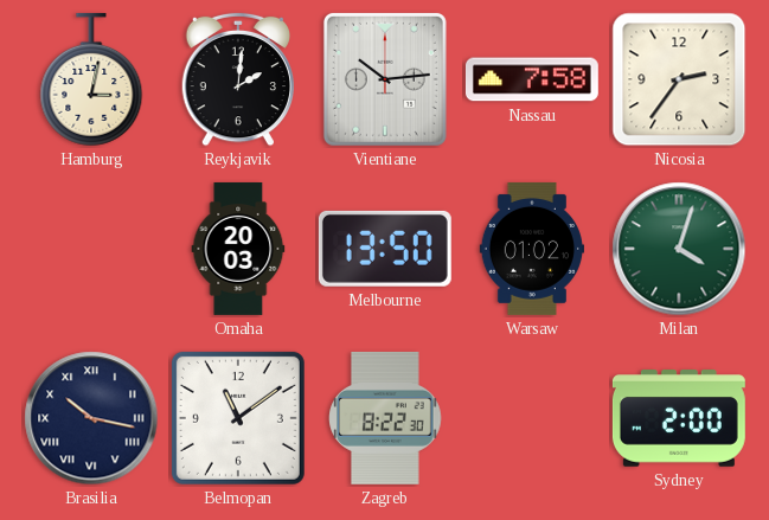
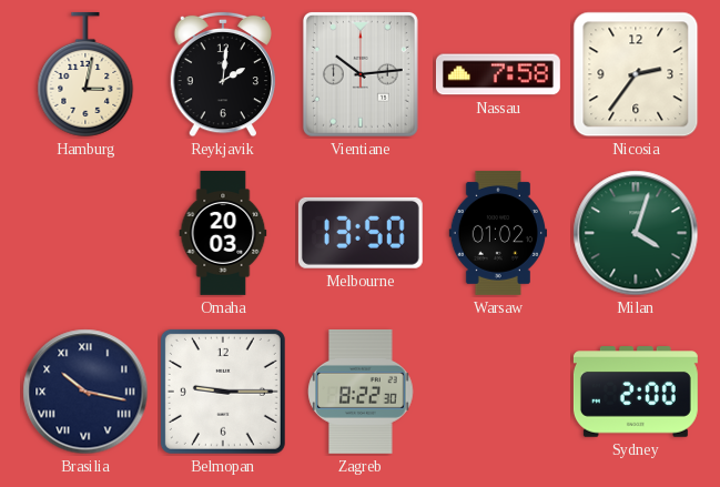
Belmopan: 11:09 -> 9:15 (223, 392)
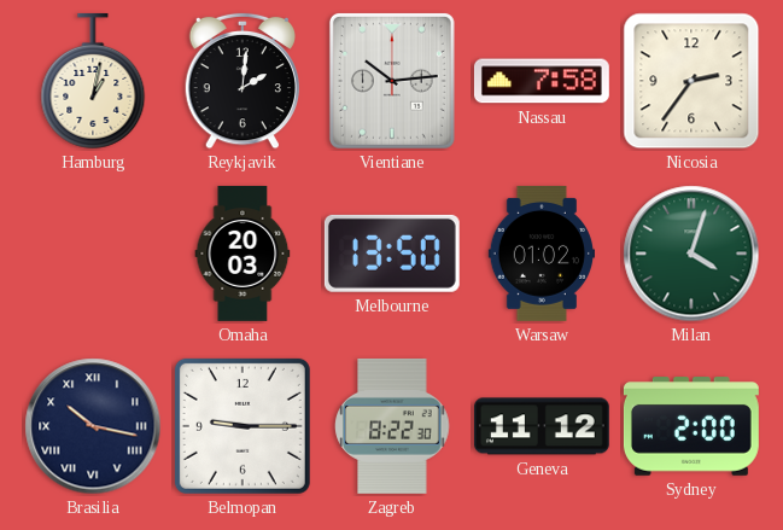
Hamburg: 3:02 -> 1:02 (93, 81)
Geneva: none -> 11:12 (542, 426)
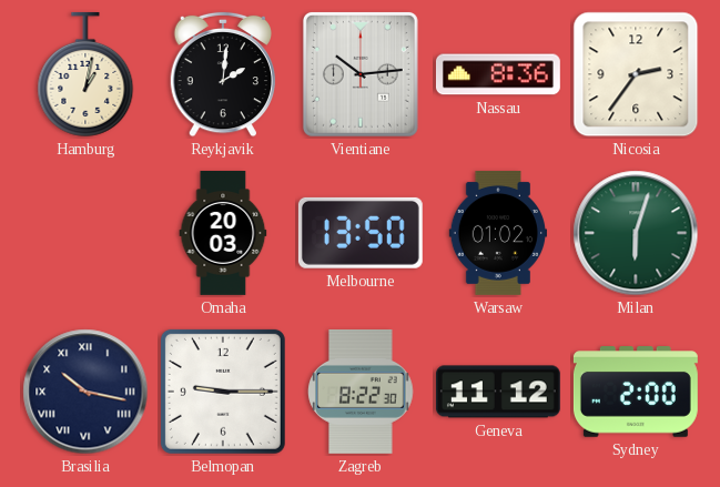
Nassau: 7:58 -> 8:36 (498, 74)
Milan: 4:03 -> 6:03 (636, 233)
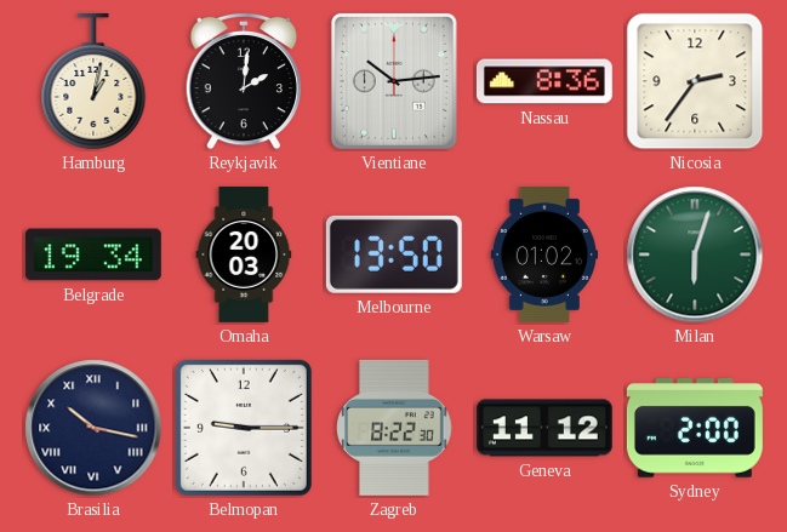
Belgrade: none -> 19:34 (93, 254)
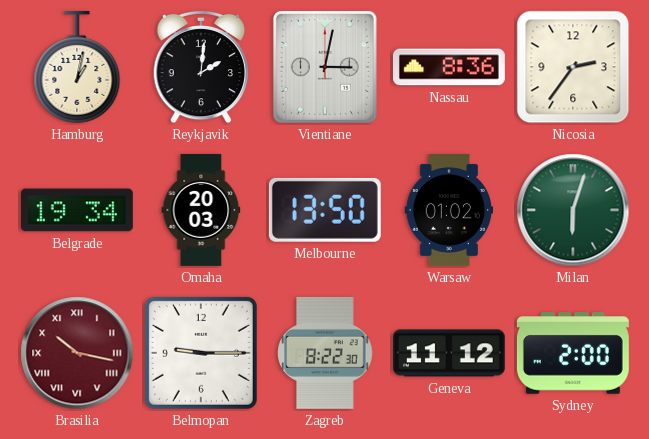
Vientiane: 10:14 -> 3:02 (325, 67)
Brasilia dial: navy -> burgundy (77, 353)
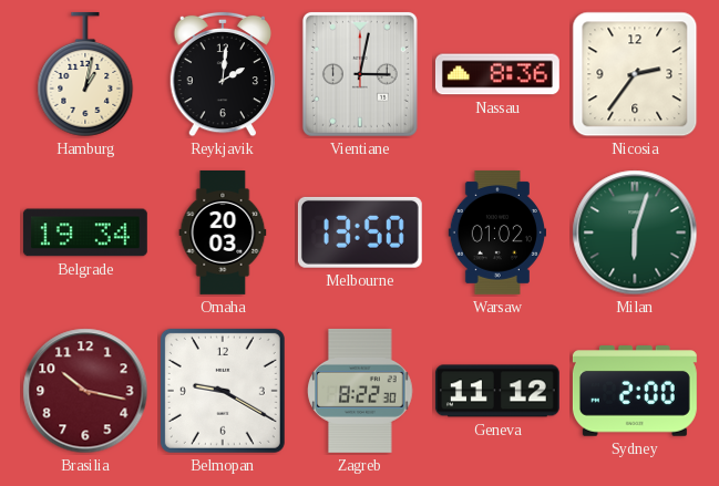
Brasilia numerals: Roman -> Arabic (85, 391)
Belmopan: 9:15 -> 9:20 (223, 391)
